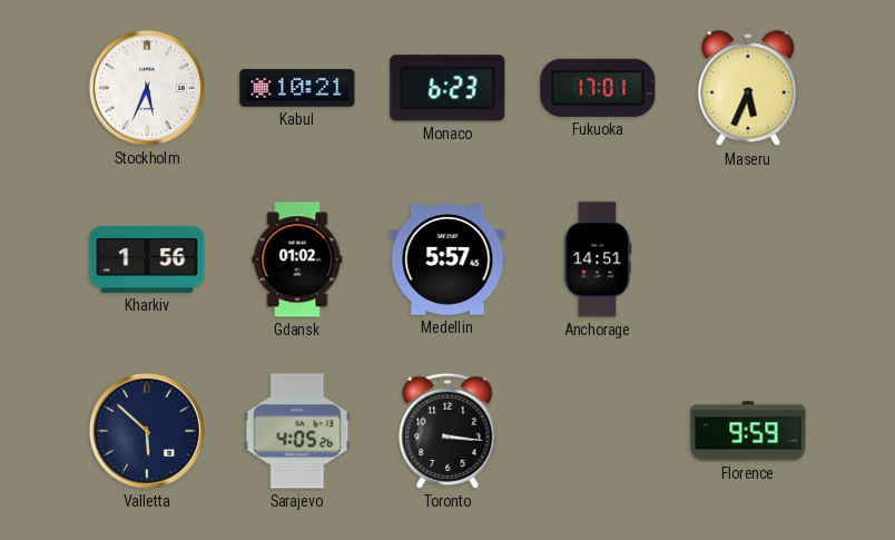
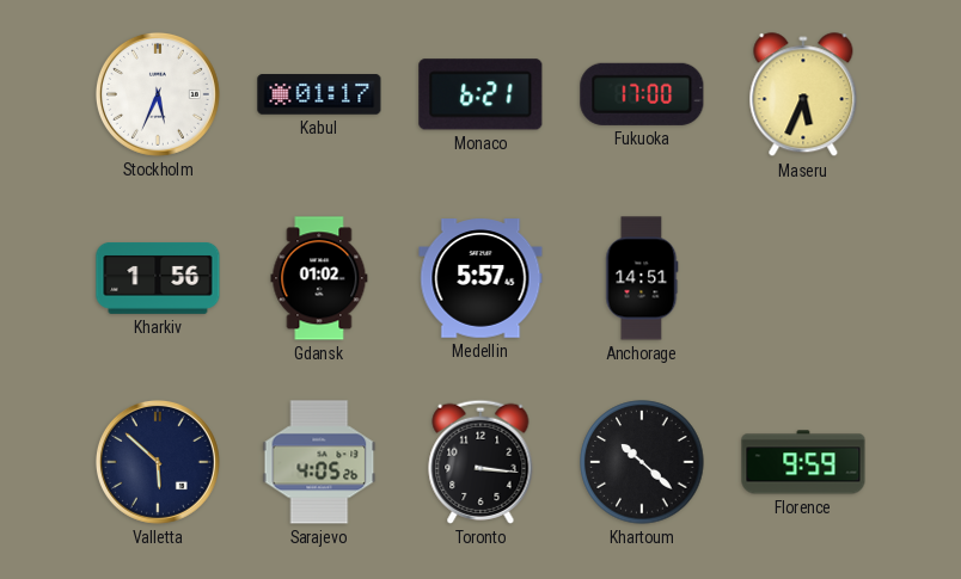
Kabul: 10:21 -> 01:17 (319, 94)
Monaco: 6:23 -> 6:21 (480, 94)
Fukuoka: 17:01 -> 17:00 (642, 94)
Khartoum: none -> 10:22 (642, 462)
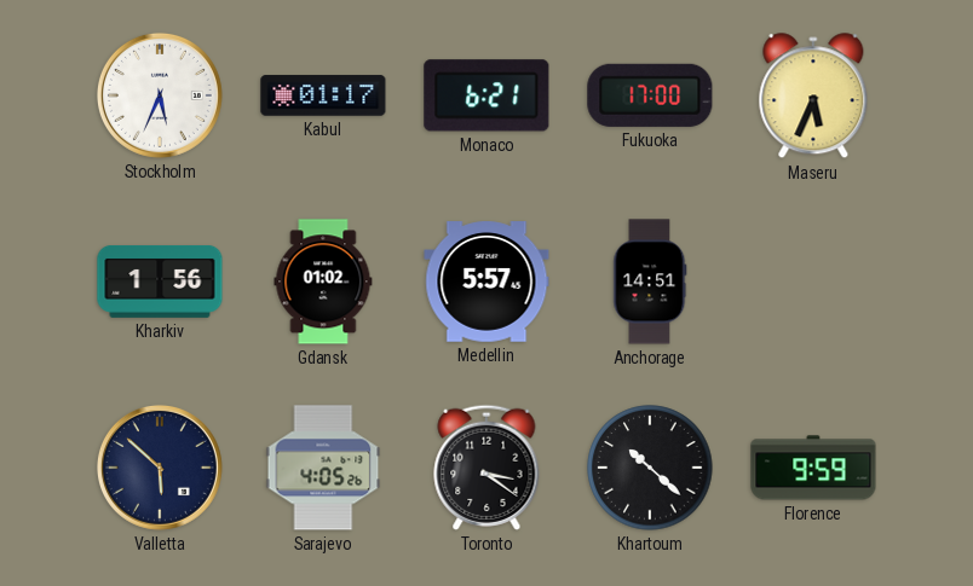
Toronto: 3:16 -> 3:21 (486, 468)
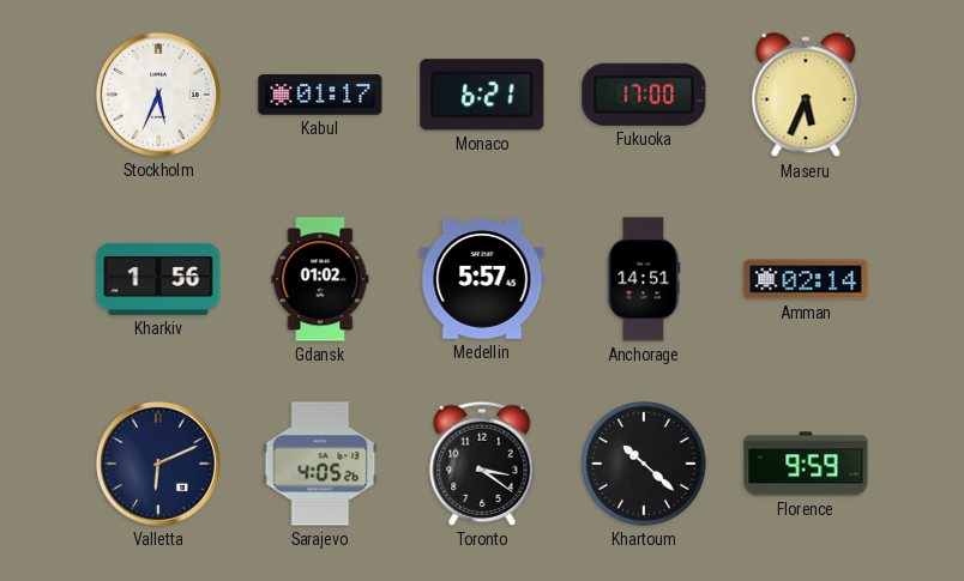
Amman: none -> 02:14 (806, 279)
Valletta: 5:52 -> 6:11 (158, 464)
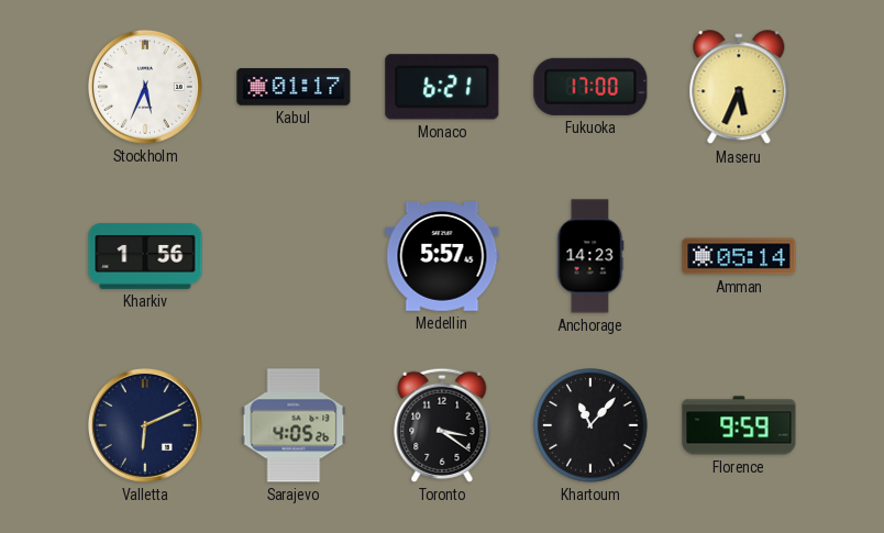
Gdansk: 01:02 -> none (320, 279)
Anchorage: 14:51 -> 14:23 (590, 256)
Amman: 02:14 -> 05:14 (739, 256)
Khartoum: 10:22 -> 11:07 (590, 425)
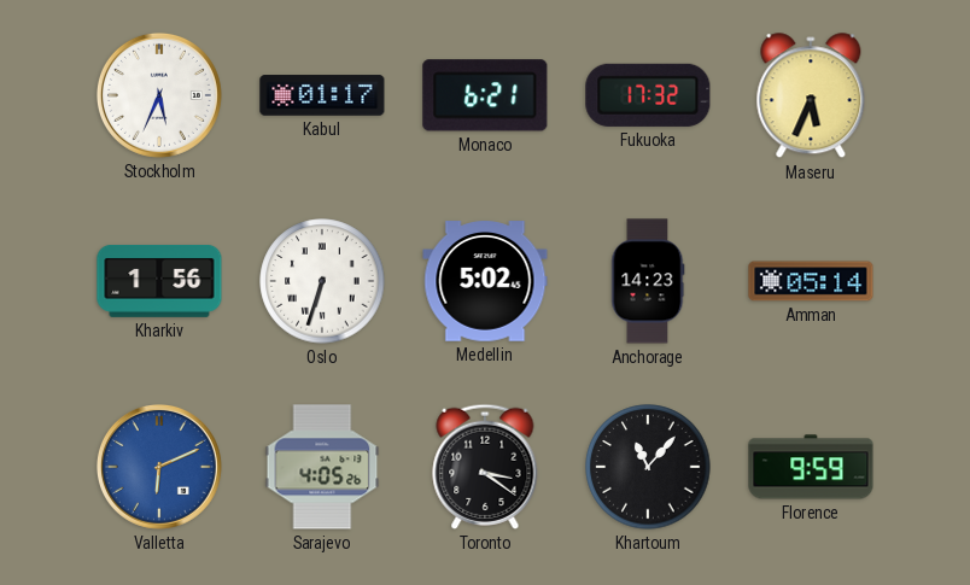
Fukuoka: 17:00 -> 17:32 (648, 95)
Oslo: none -> 6:33 (322, 281)
Medellin: 5:57 -> 5:02 (485, 281)
Valletta dial: navy -> blue (159, 467)
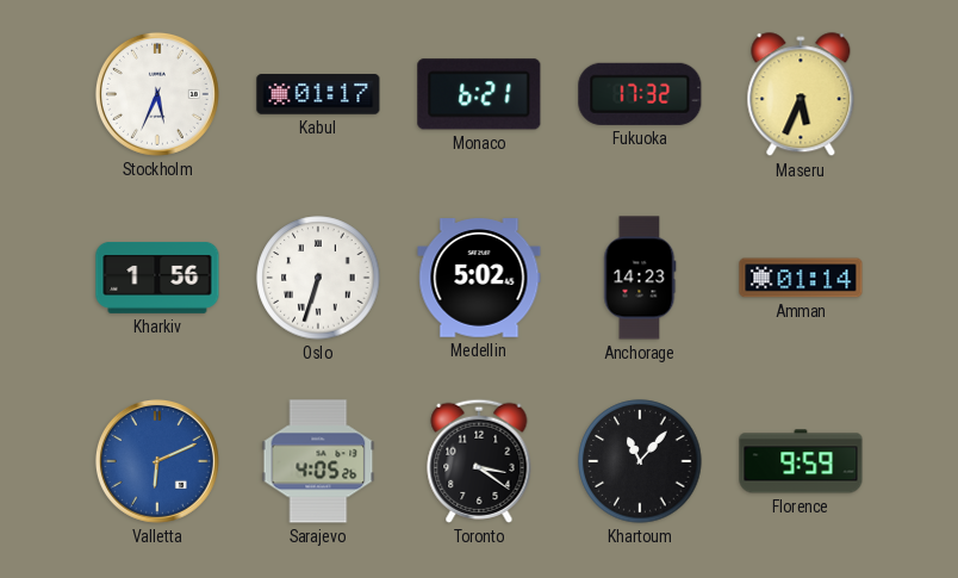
Amman: 05:14 -> 01:14 (801, 278)
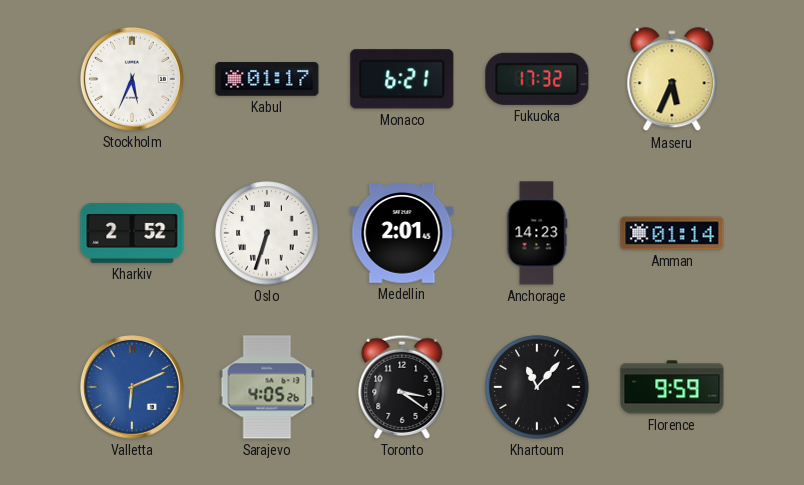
Kharkiv: 1:56 -> 2:52 (132, 234)
Medellin: 5:02 -> 2:01 (402, 233)
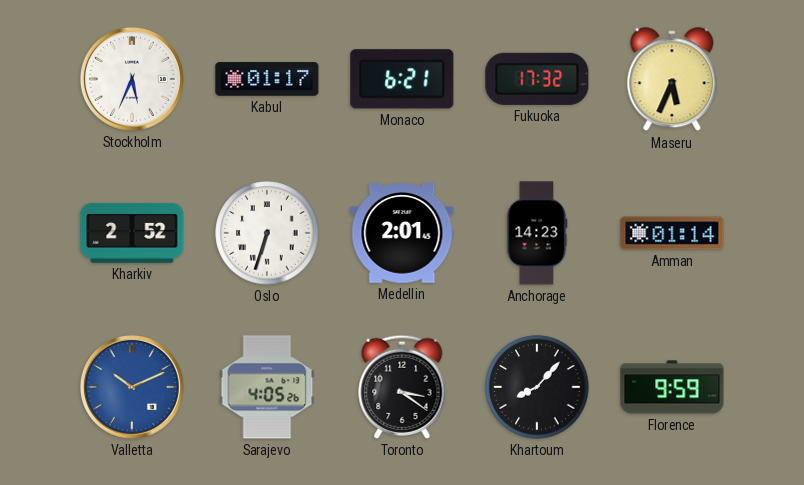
Valletta: 6:11 -> 10:11 (132, 387)
Khartoum: 11:07 -> 8:07 (537, 387)
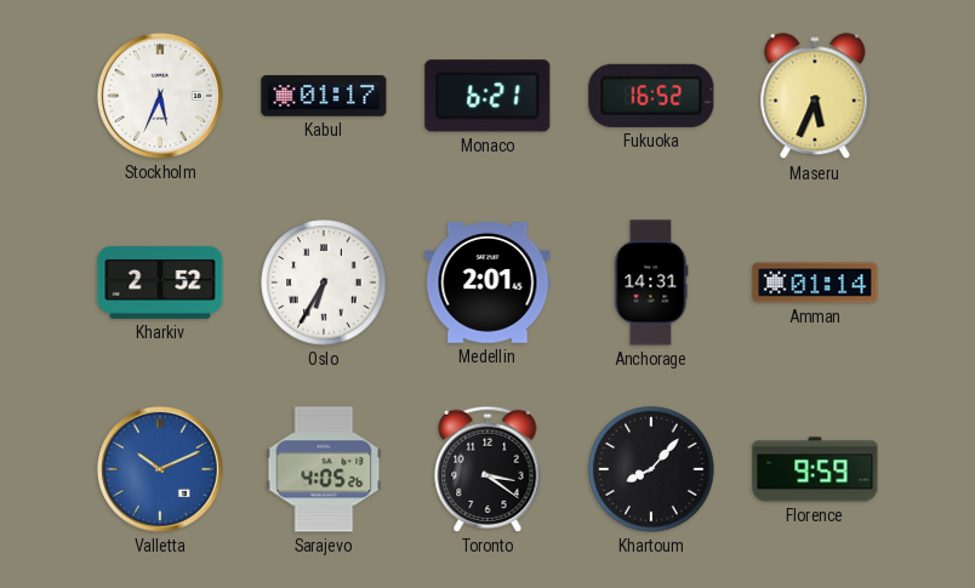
Fukuoka: 17:32 -> 16:52 (651, 96)
Oslo: 6:33 -> 6:35 (324, 282)
Anchorage: 14:23 -> 14:31 (651, 282)
